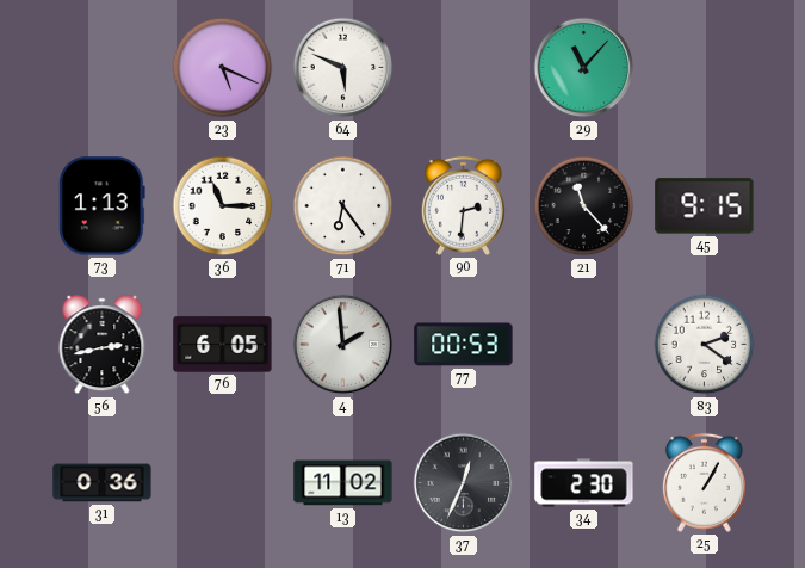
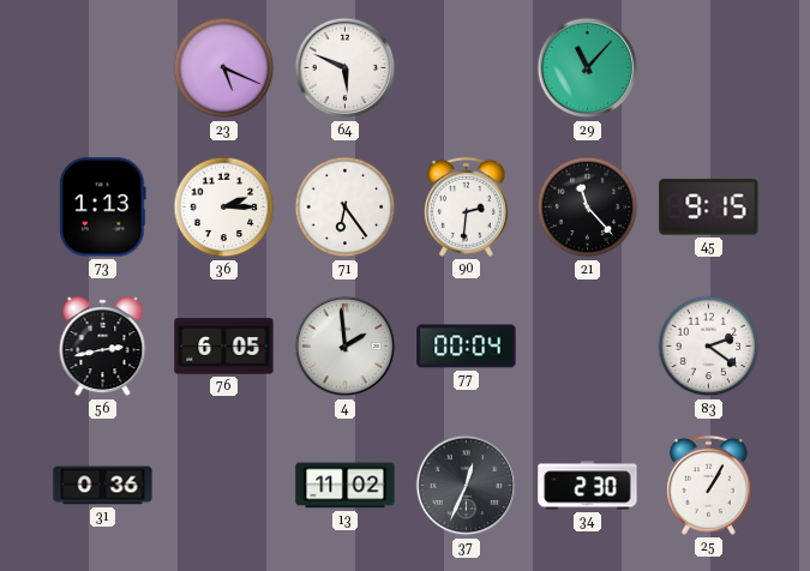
36: 11:15 -> 2:15 (224, 208)
77: 00:53 -> 00:04 (467, 347)
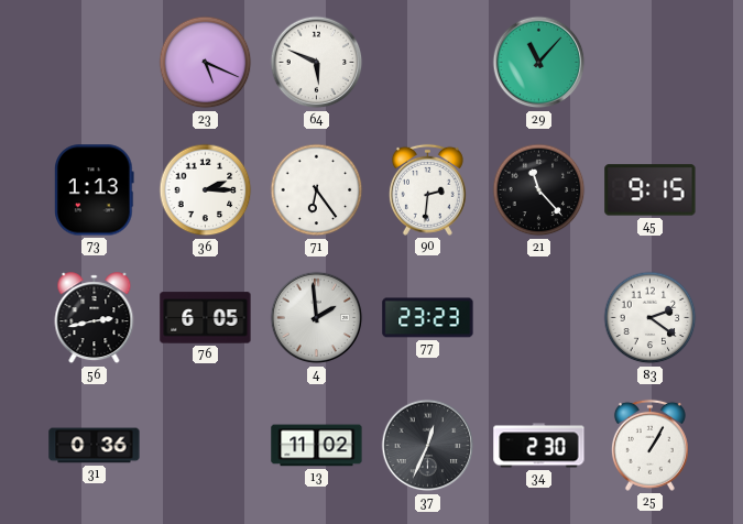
77: 00:04 -> 23:23 (428, 318)
